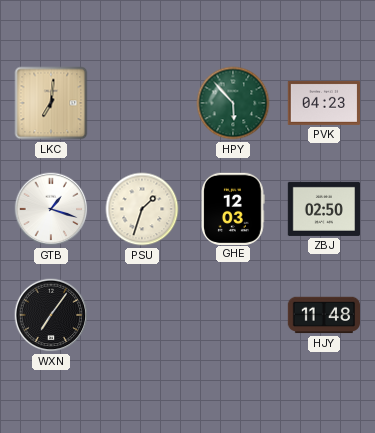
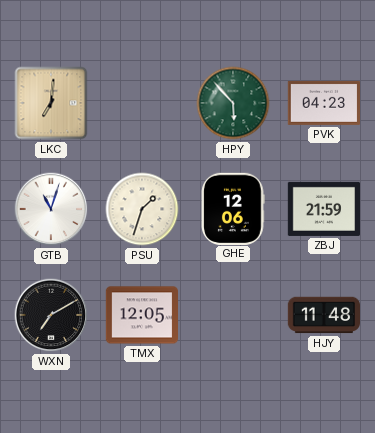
GTB: 1:18 -> 11:03 (51, 209)
GHE: 12:03 -> 12:06 (233, 208)
ZBJ: 02:50 -> 21:59 (323, 209)
WXN: 7:06 -> 7:10 (51, 315)
TMX: none -> 12:05 (141, 315)
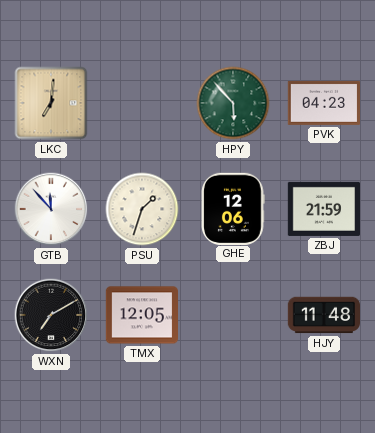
GTB: 11:03 -> 11:53 (51, 209)
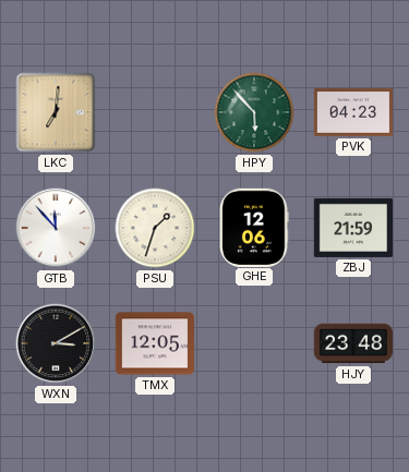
WXN: 7:10 -> 3:10 (56, 343)
HJY: 11:48 -> 23:48 (352, 343)
